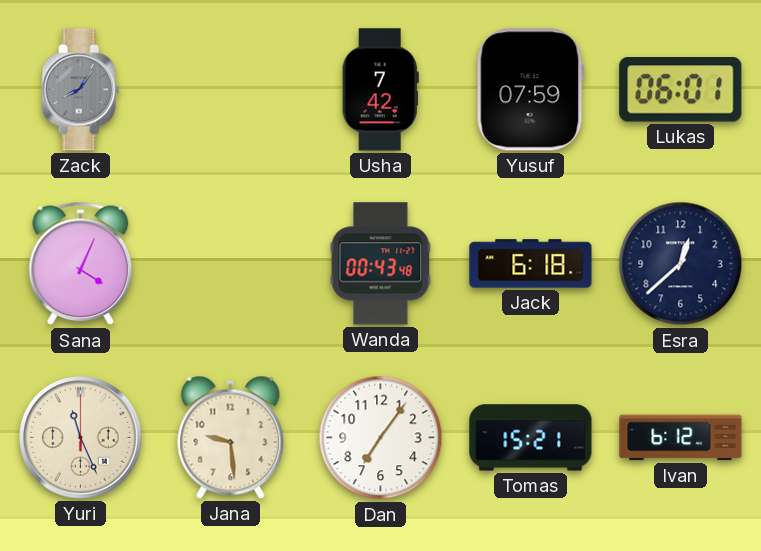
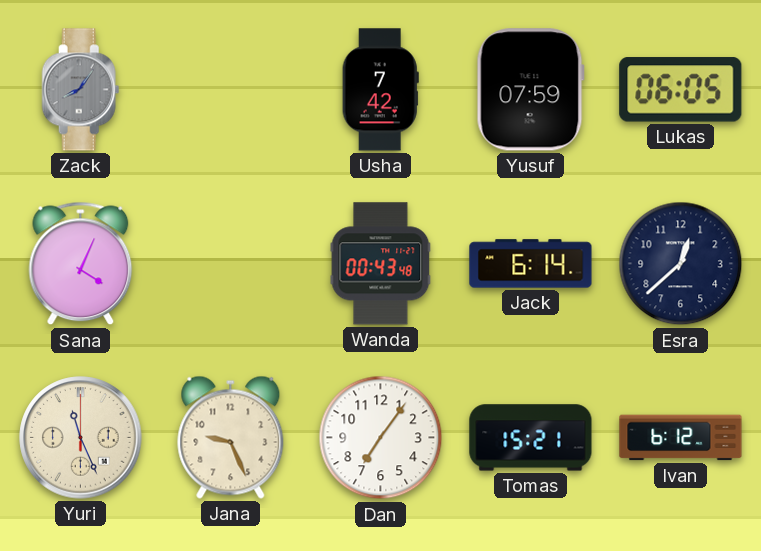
Lukas: 06:01 -> 06:05 (681, 90)
Jack: 6:18 -> 6:14 (531, 264)
Jana: 9:29 -> 9:26 (231, 437)
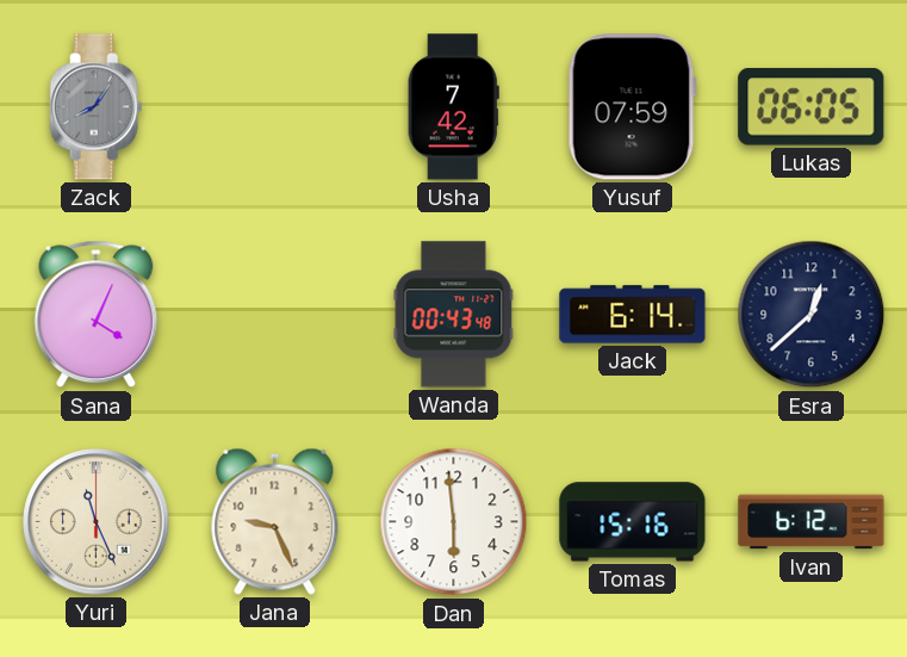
Dan: 7:06 -> 5:59 (454, 522)
Tomas: 15:21 -> 15:16 (633, 522)
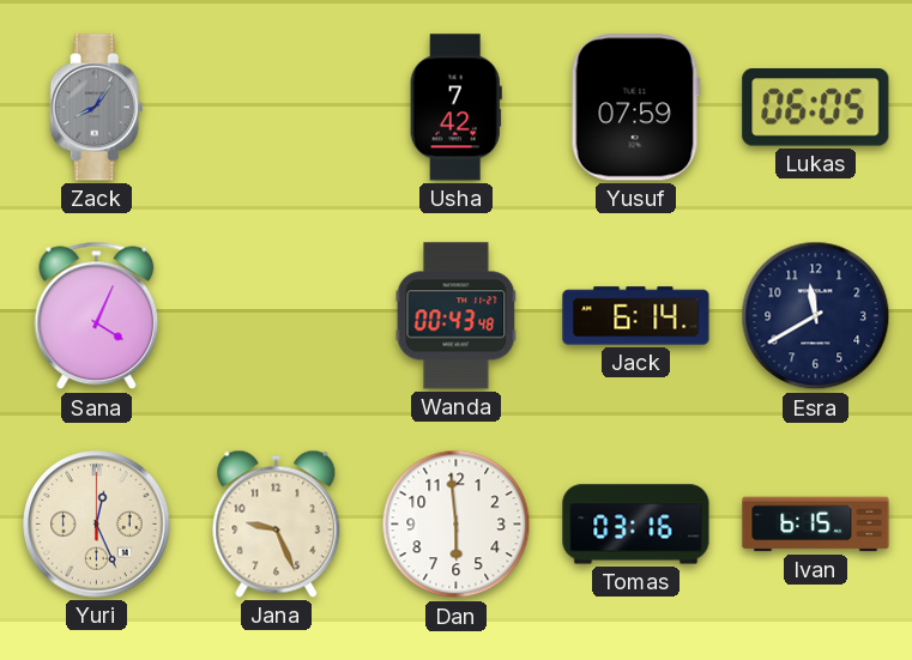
Esra: 12:38 -> 11:40 (816, 316)
Yuri: 11:26 -> 12:26 (97, 525)
Tomas: 15:16 -> 03:16 (636, 525)
Ivan: 6:12 -> 6:15 (816, 525)
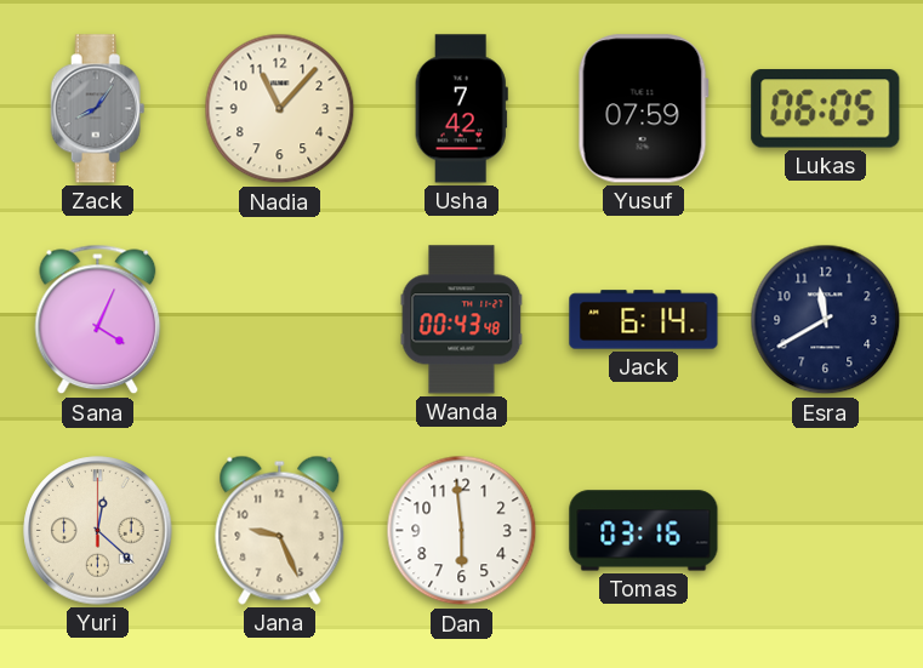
Nadia: none -> 11:07 (280, 109)
Yuri: 12:26 -> 12:22 (98, 531)
Ivan: 6:15 -> none (816, 525)
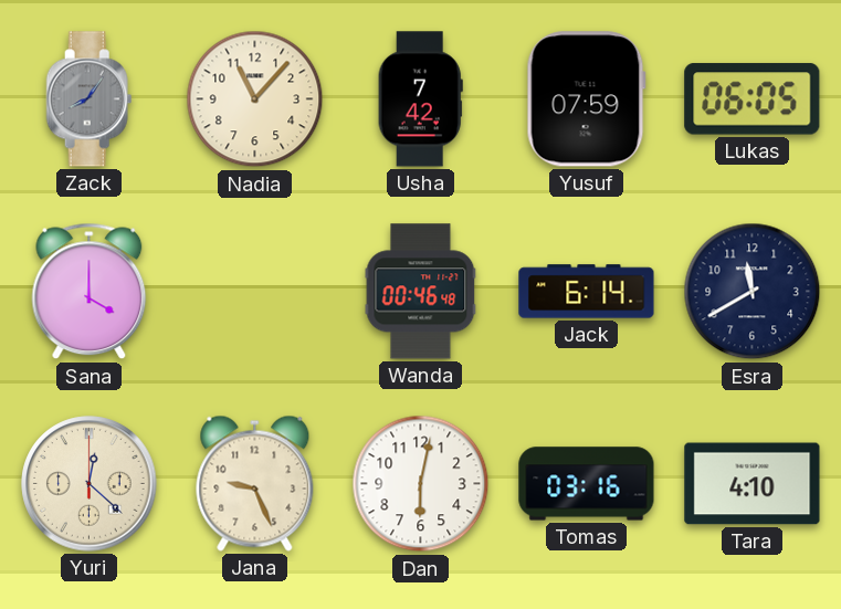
Sana: 4:04 -> 4:00 (90, 292)
Wanda: 00:43 -> 00:46 (421, 292)
Dan: 5:59 -> 6:02 (421, 484)
Tara: none -> 4:10 (753, 484)
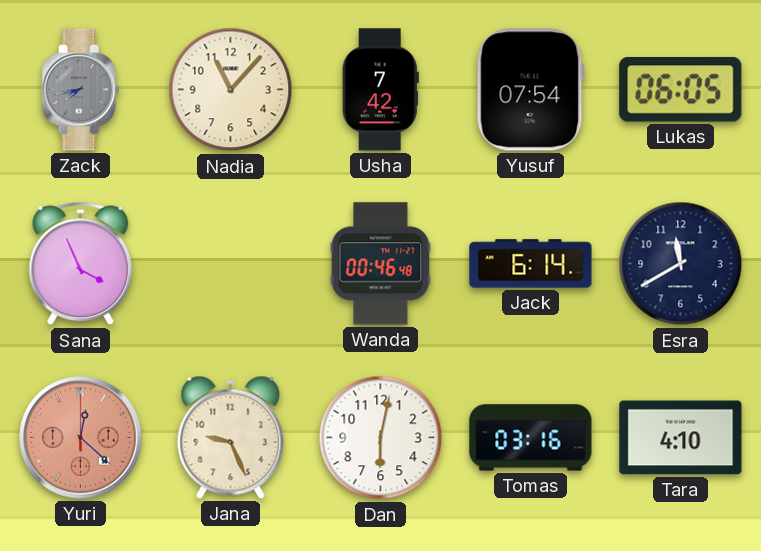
Zack: 8:06 -> 7:43 (81, 90)
Yusuf: 07:59 -> 07:54 (530, 90)
Sana: 4:00 -> 3:56 (81, 264)
Yuri dial: cream -> salmon (81, 438)
